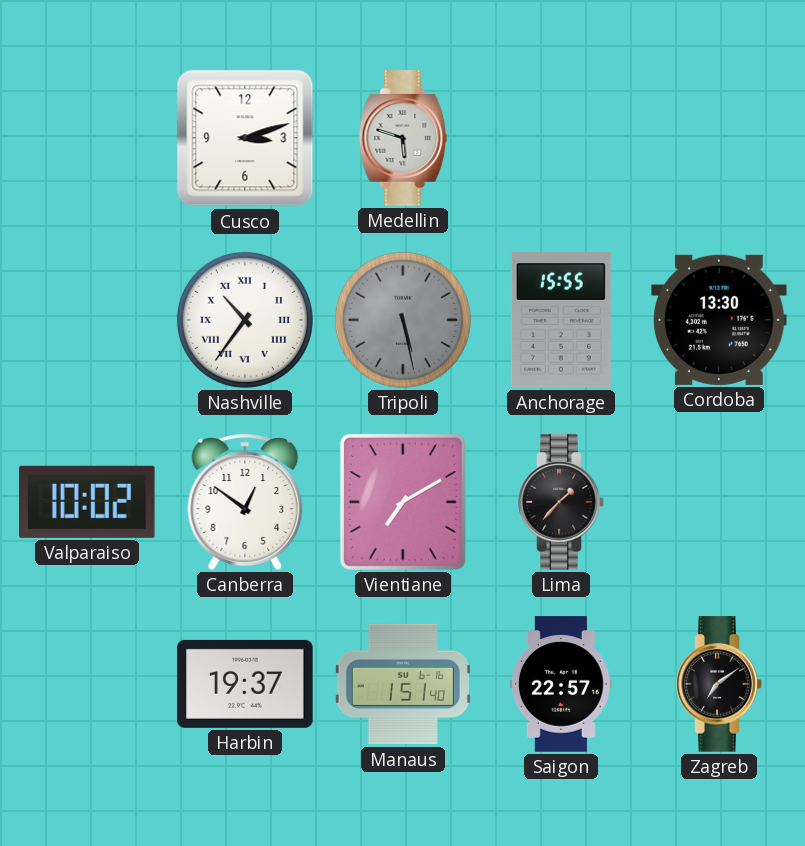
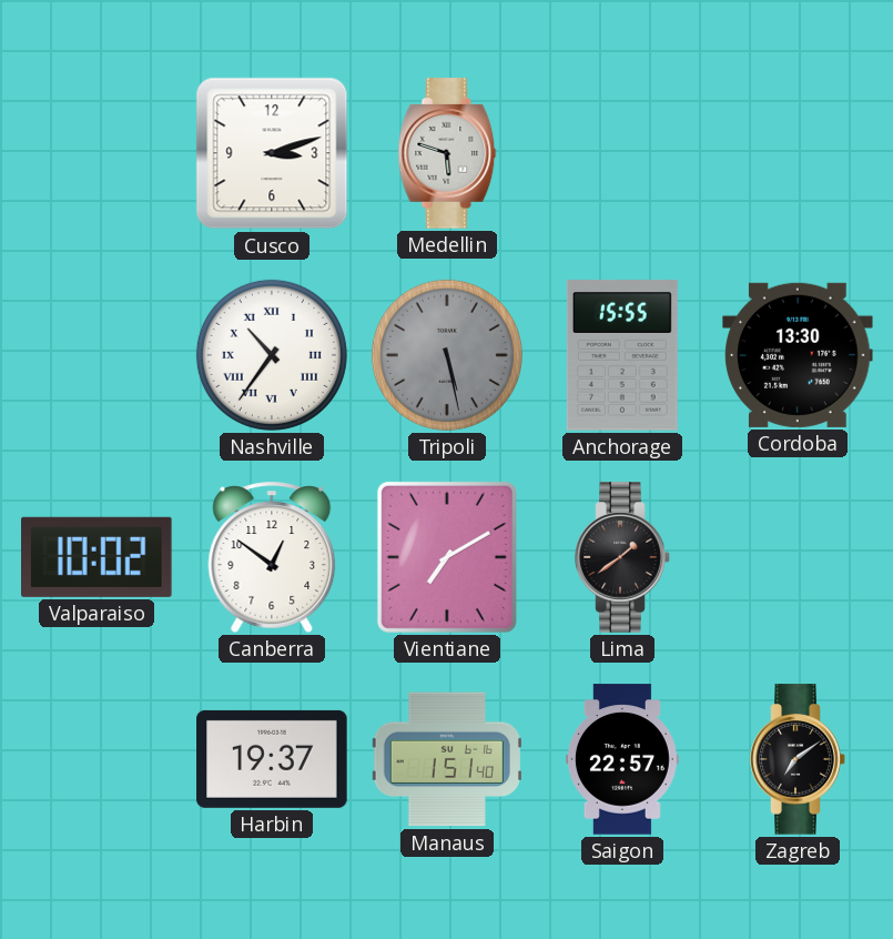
Lima: 1:37 -> 1:39 (622, 557)
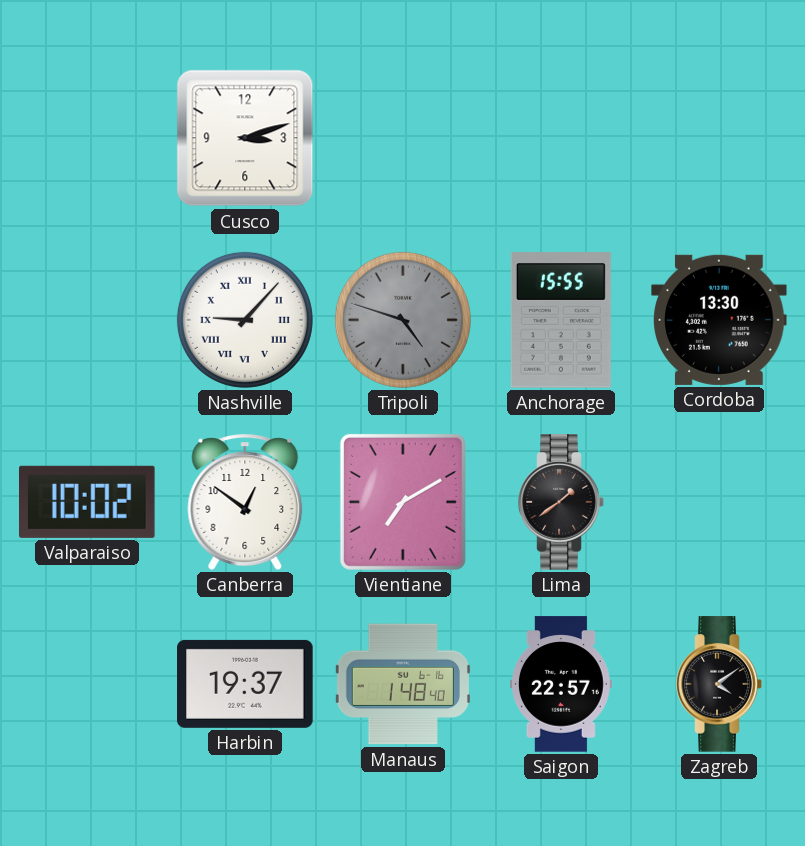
Medellin: 5:48 -> none (447, 153)
Nashville: 10:36 -> 9:07 (245, 320)
Tripoli: 5:28 -> 4:48 (403, 320)
Manaus: 1:51 -> 1:48 (403, 684)
Zagreb: 7:09 -> 4:09 (719, 684)
